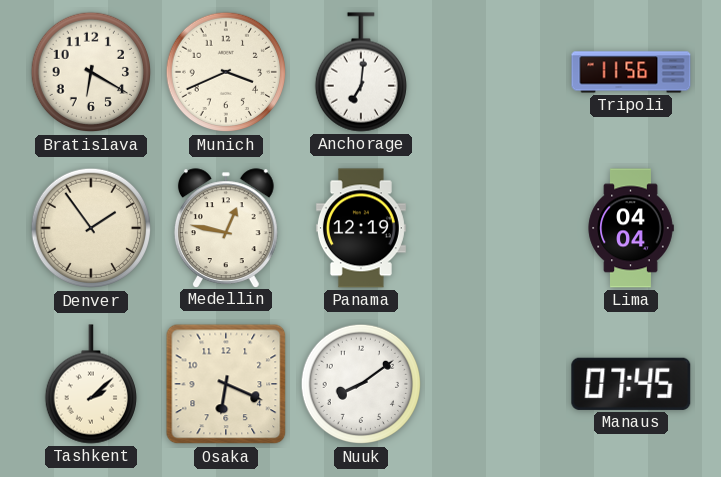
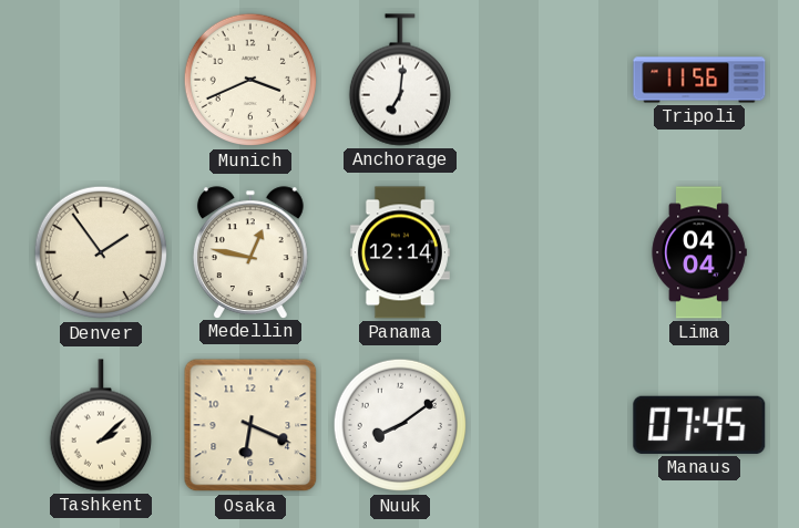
Bratislava: 6:20 -> none (91, 72)
Panama: 12:19 -> 12:14 (400, 252)
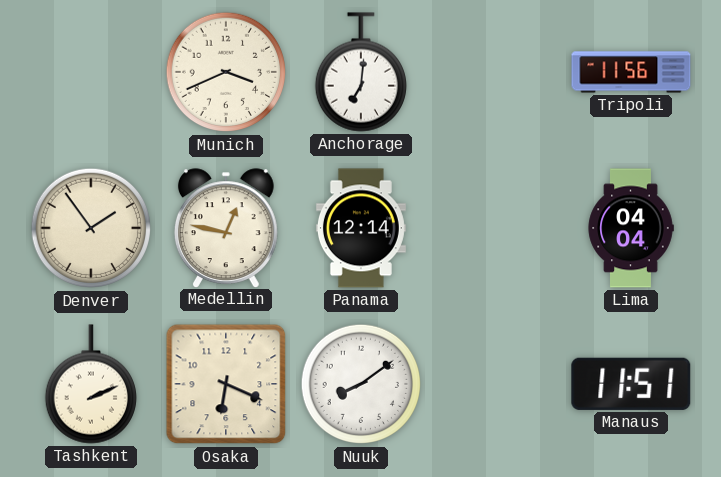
Tashkent: 2:08 -> 2:11 (90, 384)
Manaus: 07:45 -> 11:51 (631, 384)
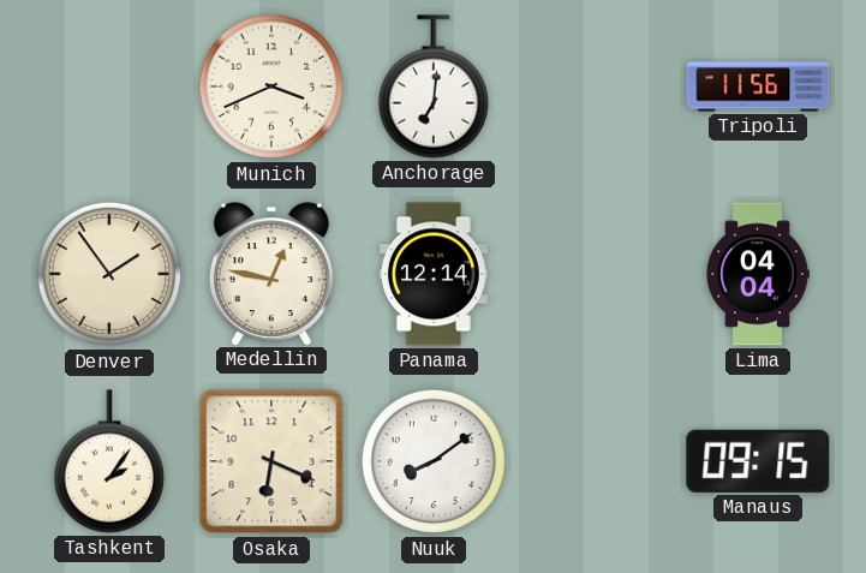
Tashkent: 2:11 -> 2:06 (108, 461)
Manaus: 11:51 -> 09:15 (758, 461)
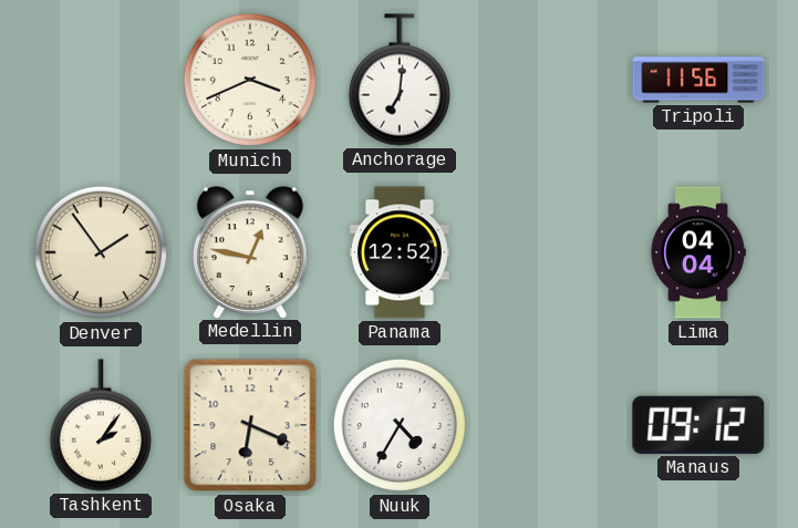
Panama: 12:14 -> 12:52 (400, 252)
Nuuk: 8:09 -> 4:35 (400, 425)
Manaus: 09:15 -> 09:12 (698, 425)
